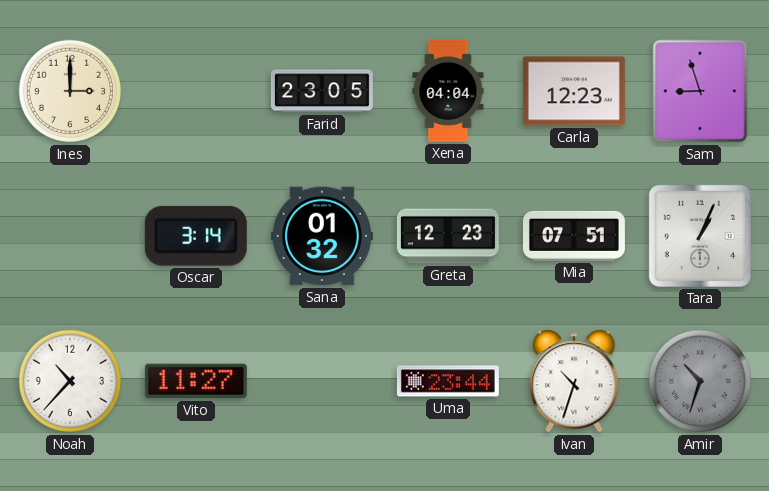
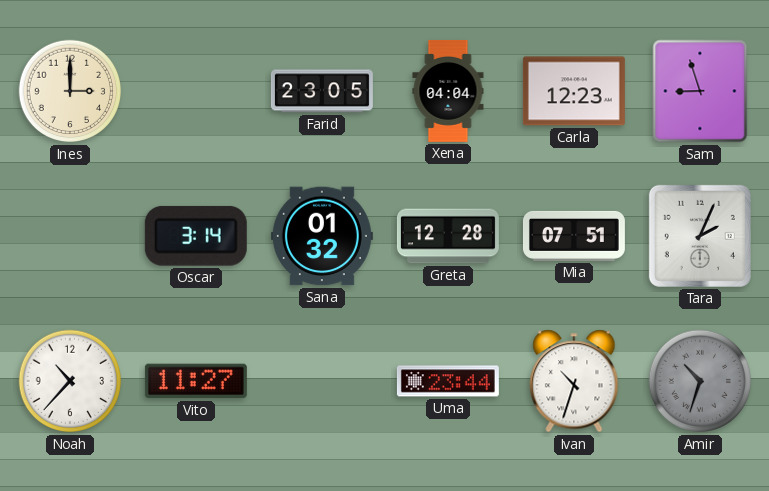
Greta: 12:23 -> 12:28 (448, 236)
Tara: 1:04 -> 2:04 (700, 236)
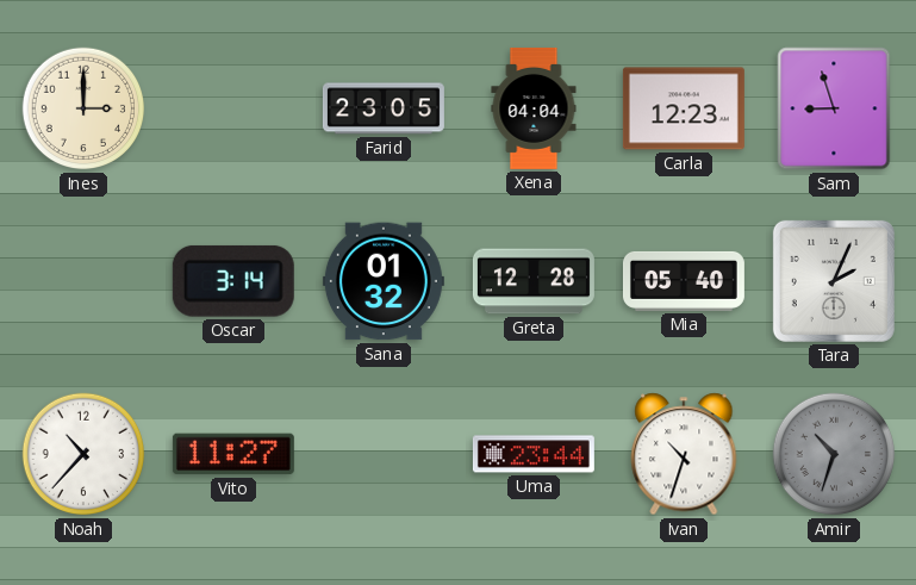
Mia: 07:51 -> 05:40 (684, 281)
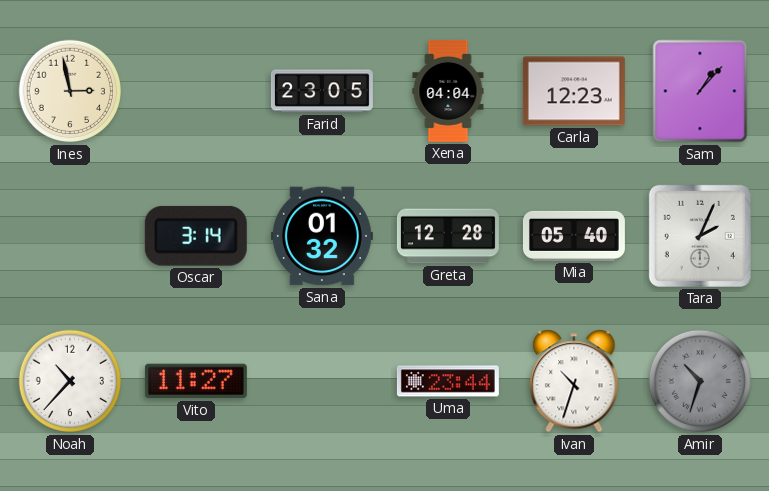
Ines: 3:00 -> 2:58 (70, 91)
Sam: 8:57 -> 1:07 (700, 91)
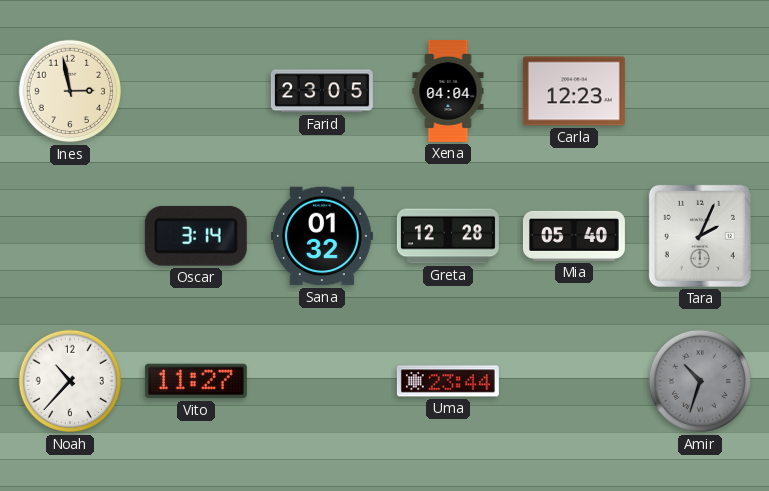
Sam: 1:07 -> none (700, 91)
Ivan: 10:33 -> none (574, 381)
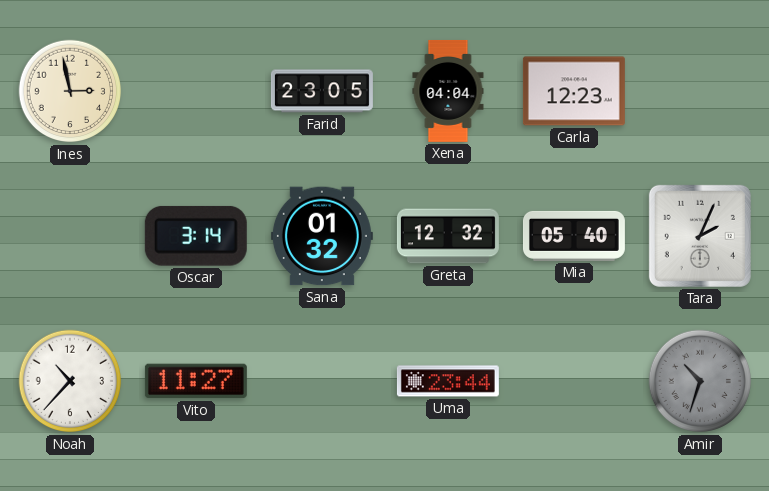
Greta: 12:28 -> 12:32 (448, 236)
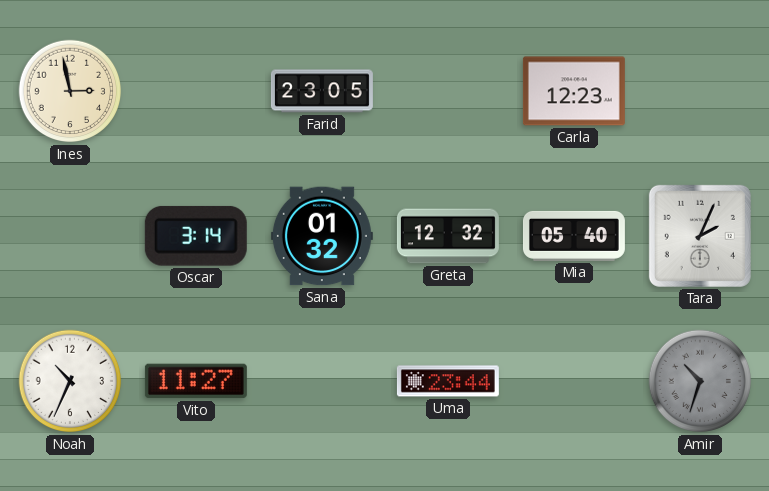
Xena: 04:04 -> none (448, 91)
Noah: 10:37 -> 10:34 (70, 381)
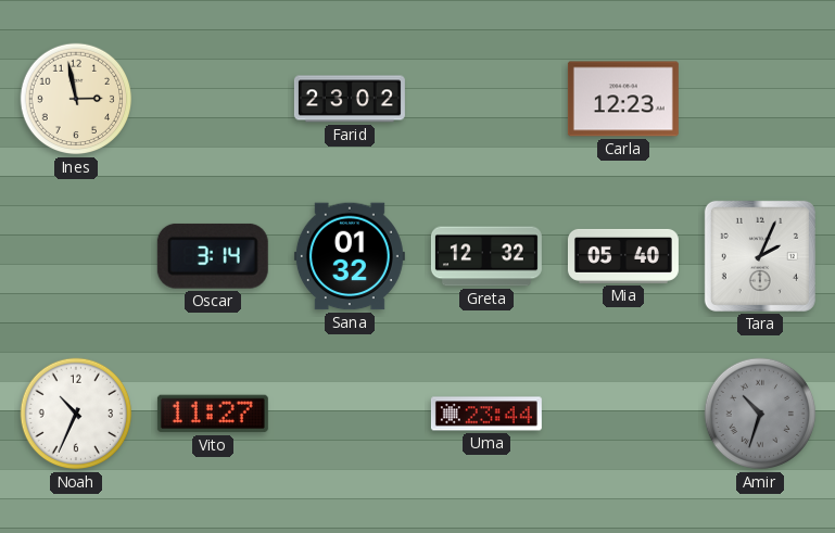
Farid: 23:05 -> 23:02 (350, 99)
